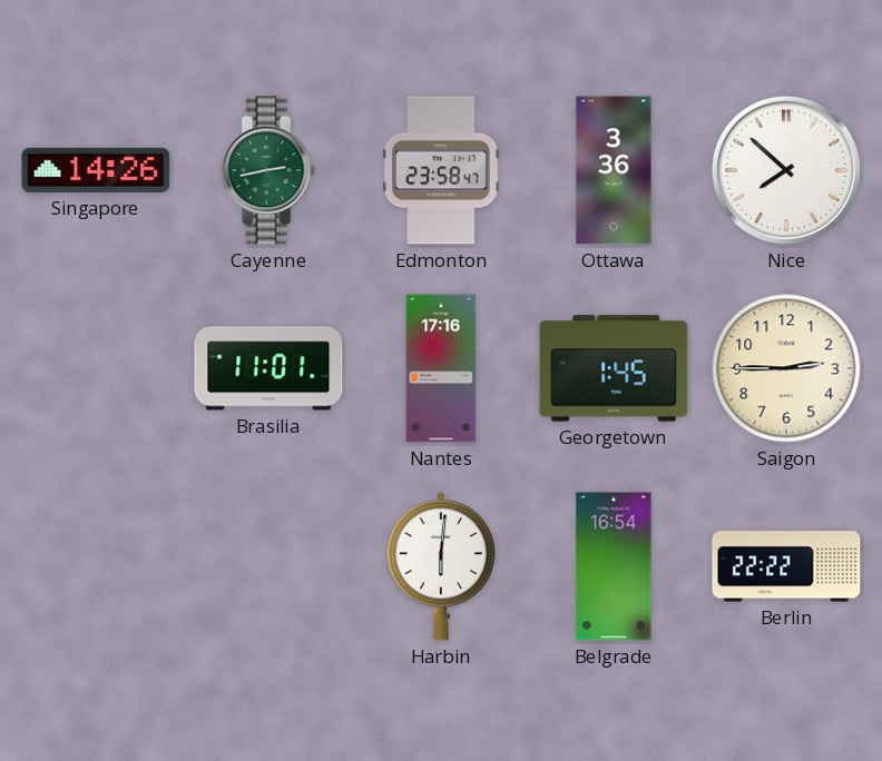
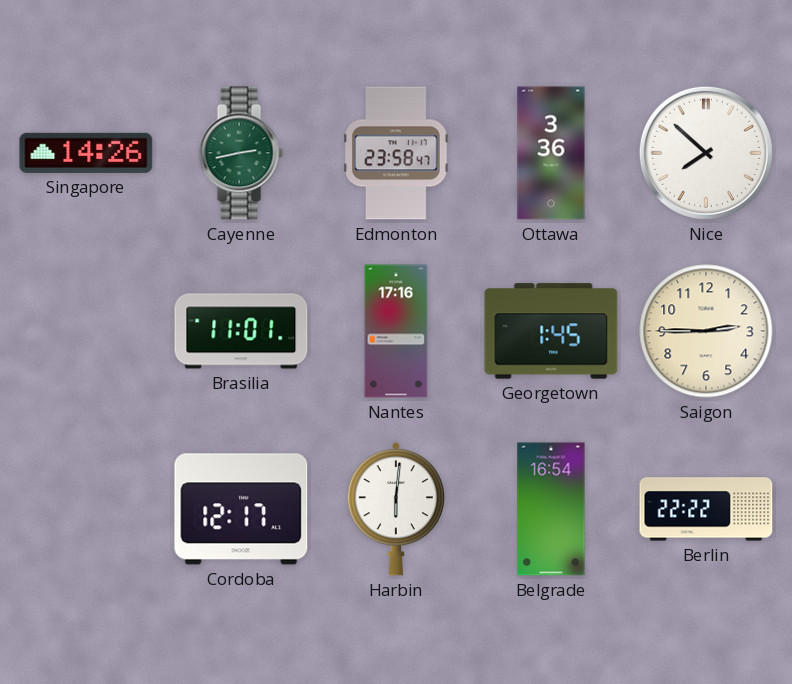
Cordoba: none -> 12:17 (241, 509)
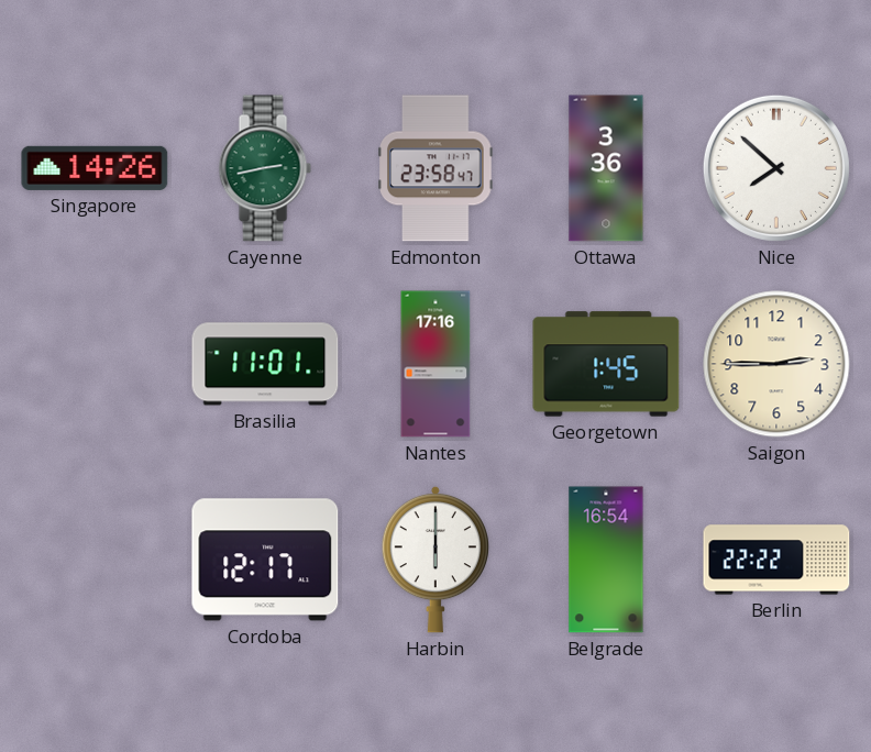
Harbin: 6:01 -> 6:00 (434, 560)
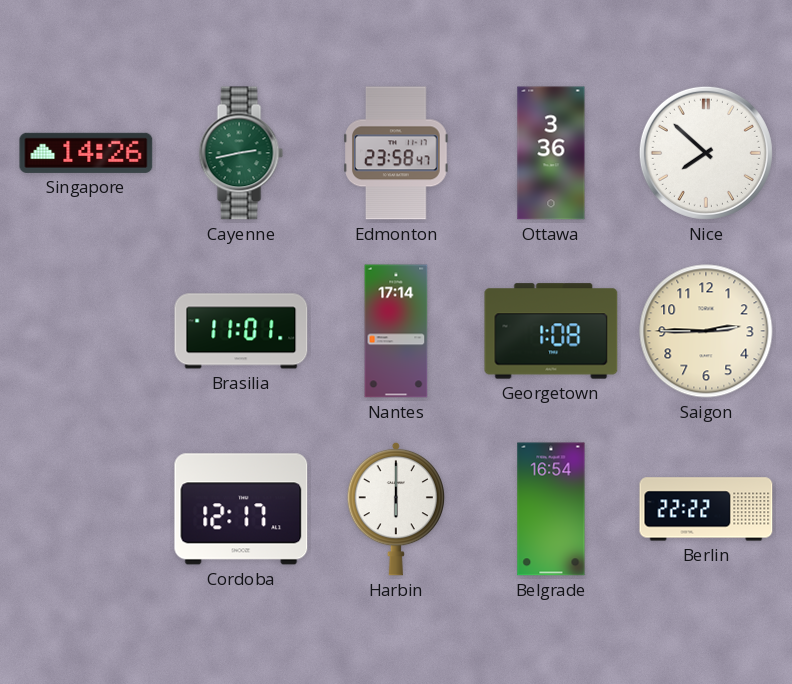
Nantes: 17:16 -> 17:14 (396, 331)
Georgetown: 1:45 -> 1:08 (551, 331)
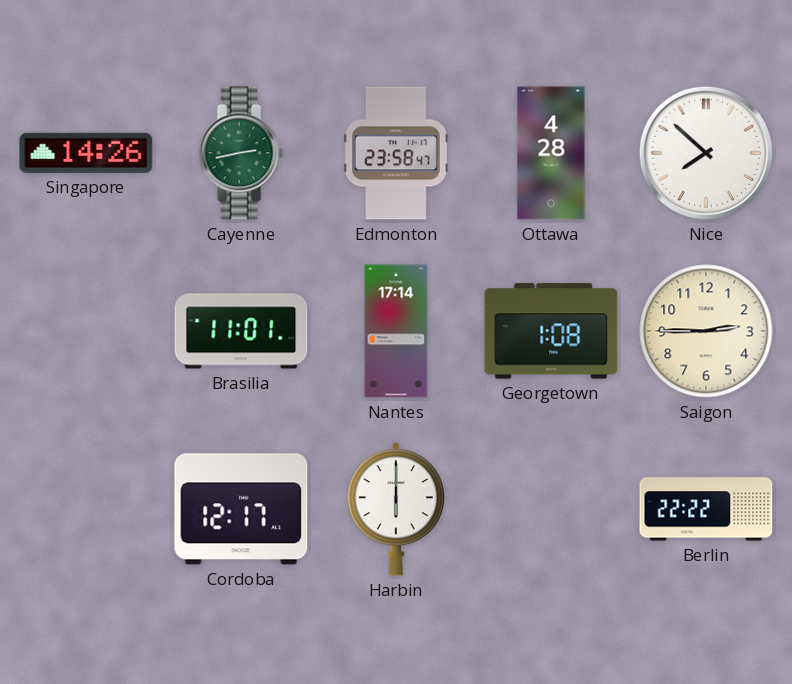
Ottawa: 3:36 -> 4:28 (551, 153)
Belgrade: 16:54 -> none (551, 509)
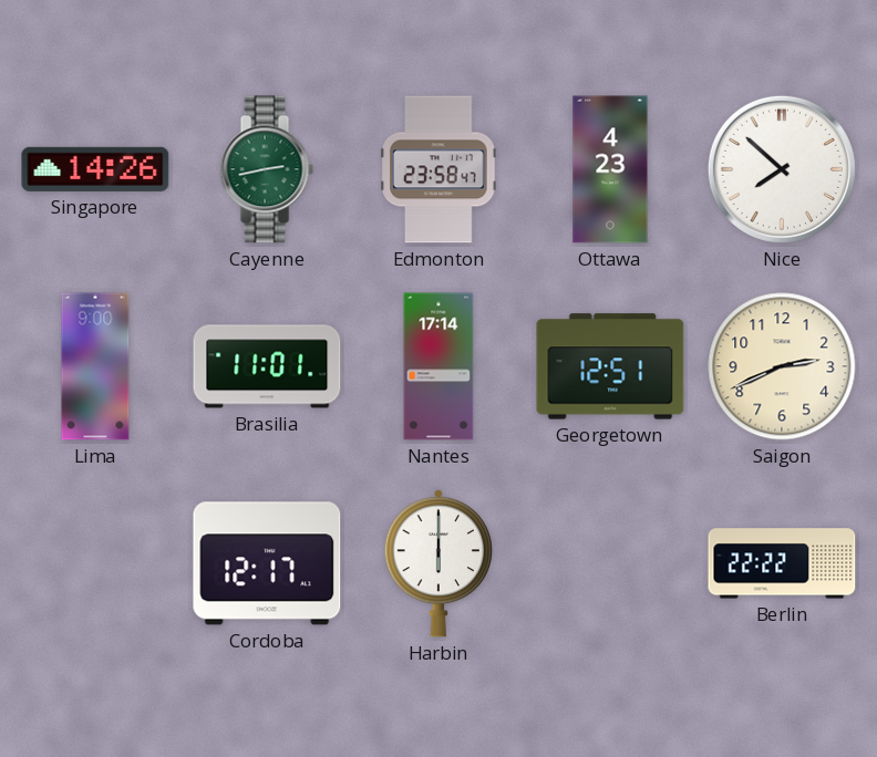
Ottawa: 4:28 -> 4:23 (610, 169)
Lima: none -> 9:00 (95, 366)
Georgetown: 1:08 -> 12:51 (610, 366)
Saigon: 2:45 -> 2:41 (782, 366)
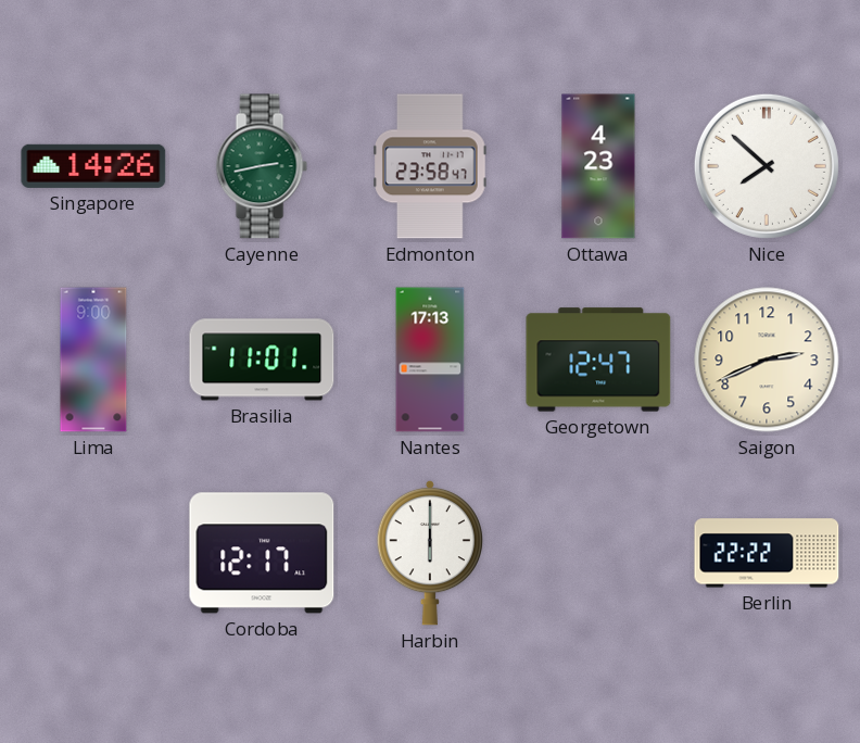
Nantes: 17:14 -> 17:13 (430, 360)
Georgetown: 12:51 -> 12:47 (598, 360)
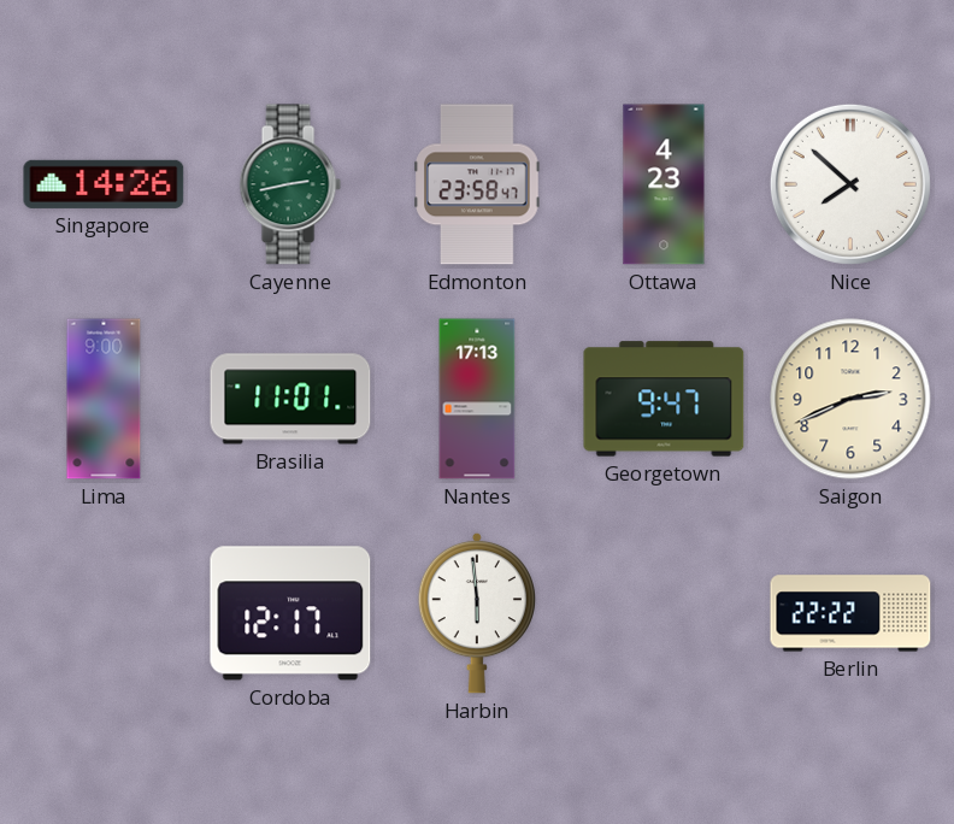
Georgetown: 12:47 -> 9:47 (664, 399)
Harbin: 6:00 -> 5:59 (476, 613)
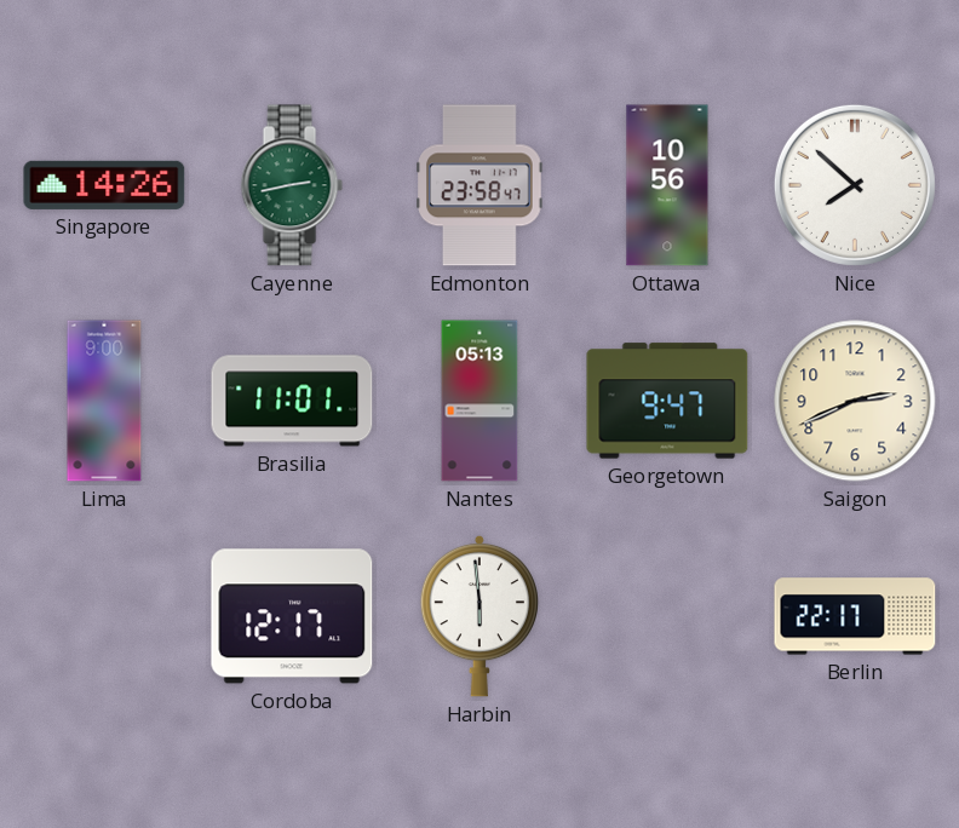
Ottawa: 4:23 -> 10:56 (667, 185)
Nantes: 17:13 -> 05:13 (479, 401)
Berlin: 22:22 -> 22:17 (855, 616)
